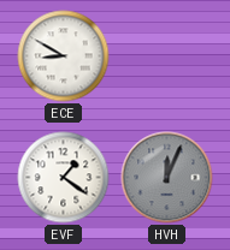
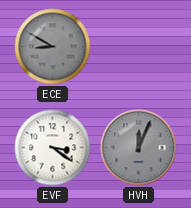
ECE dial: white -> grey (53, 47)
EVF: 1:21 -> 3:21 (53, 148)
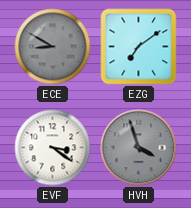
EZG: none -> 7:09 (139, 47)
HVH: 12:04 -> 3:57 (139, 148)
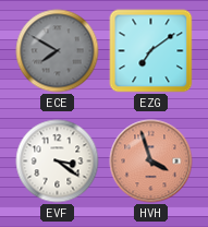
ECE: 8:50 -> 7:50 (58, 51)
HVH dial: grey -> salmon (151, 162)
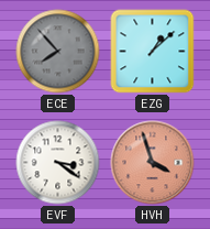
ECE: 7:50 -> 7:53 (58, 52)
EZG: 7:09 -> 1:08 (153, 52)
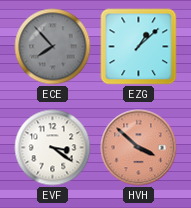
HVH: 3:57 -> 3:52 (139, 148)
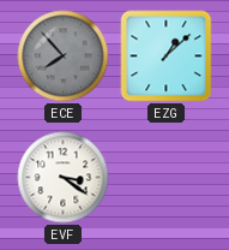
HVH: 3:52 -> none (139, 148)
